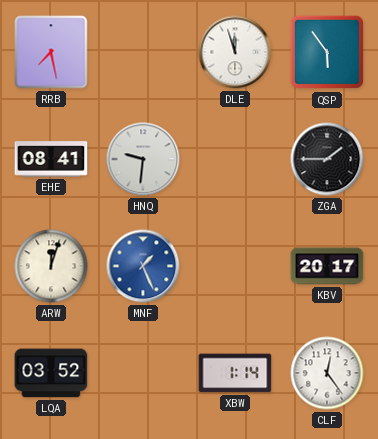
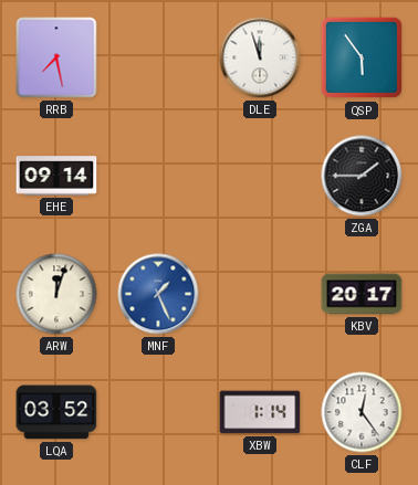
EHE: 08:41 -> 09:14 (56, 176)
HNQ: 9:31 -> none (143, 159)
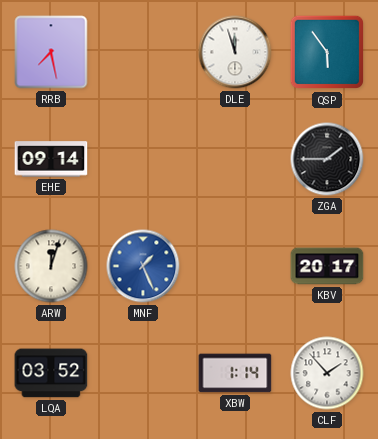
CLF: 12:24 -> 1:53 (327, 373)
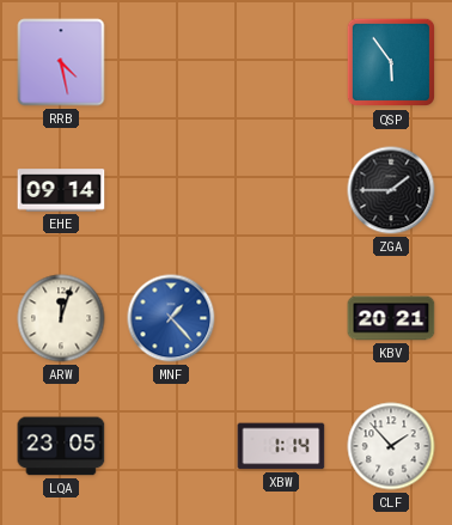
RRB: 7:28 -> 4:28 (61, 62)
DLE: 11:57 -> none (235, 52)
MNF: 1:26 -> 1:23 (171, 318)
KBV: 20:17 -> 20:21 (391, 318)
LQA: 03:52 -> 23:05 (61, 446)
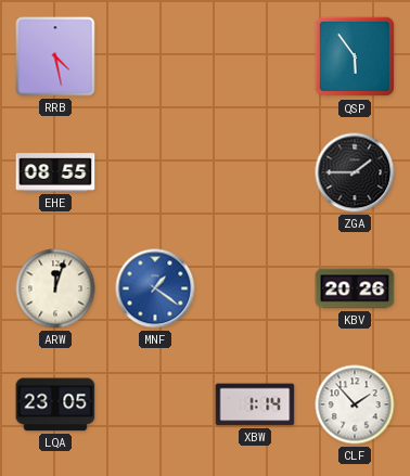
EHE: 09:14 -> 08:55 (55, 172)
MNF: 1:23 -> 1:21 (155, 288)
KBV: 20:21 -> 20:26 (355, 288)
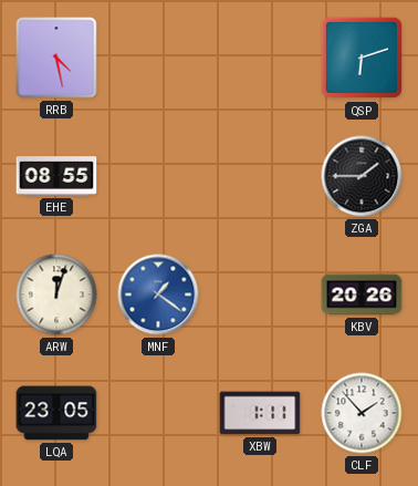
QSP: 5:54 -> 6:12 (362, 58)
XBW: 1:14 -> 1:11 (260, 413)
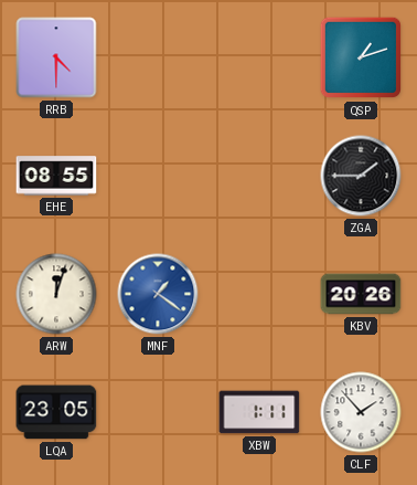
RRB: 4:28 -> 4:30 (56, 57)
QSP: 6:12 -> 1:12 (361, 57)
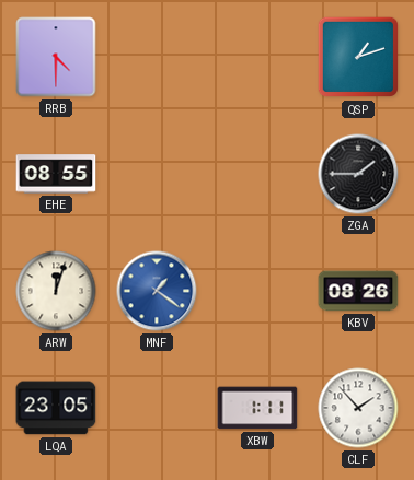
KBV: 20:26 -> 08:26 (358, 291)
